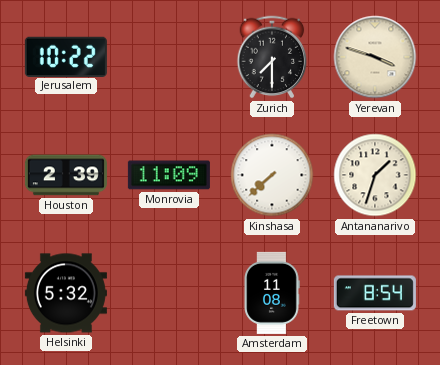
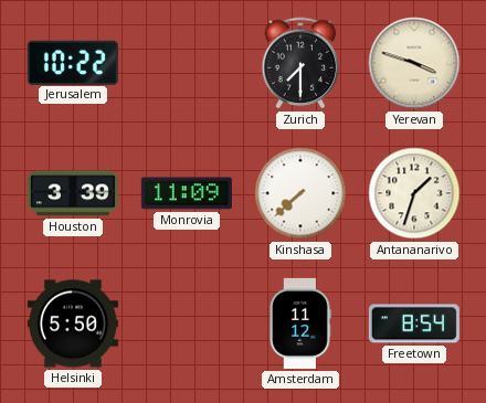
Houston: 2:39 -> 3:39 (73, 193)
Helsinki: 5:32 -> 5:50 (73, 324)
Amsterdam: 11:08 -> 11:12 (300, 324)
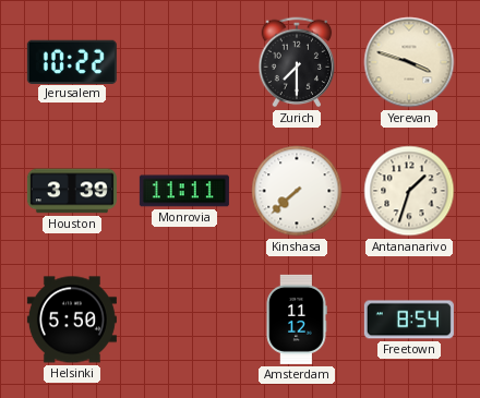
Monrovia: 11:09 -> 11:11 (184, 191)
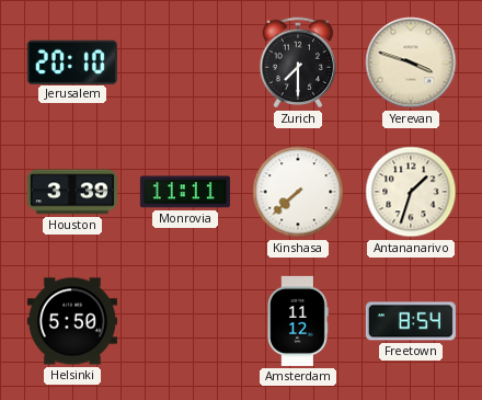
Jerusalem: 10:22 -> 20:10 (72, 61)
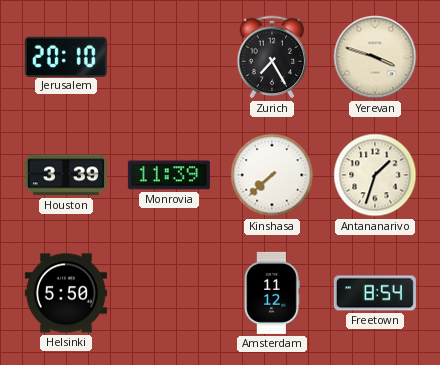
Zurich: 7:30 -> 7:25 (272, 57)
Monrovia: 11:11 -> 11:39 (169, 175)
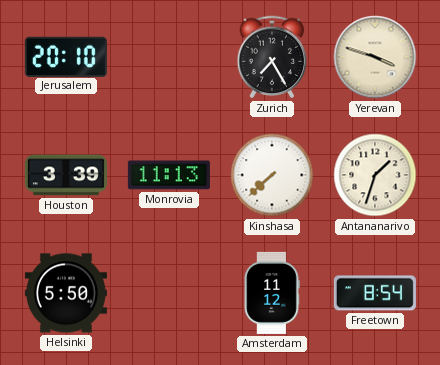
Monrovia: 11:39 -> 11:13 (169, 175)
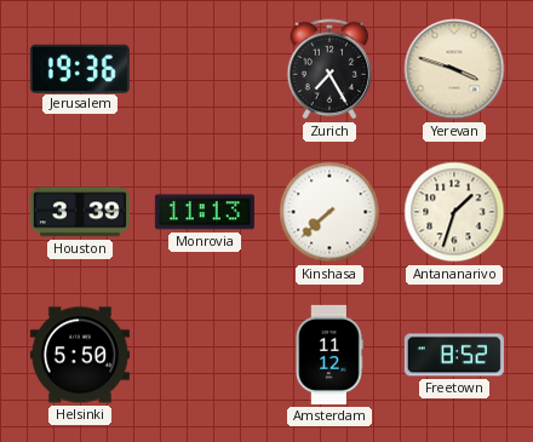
Jerusalem: 20:10 -> 19:36 (80, 68)
Freetown: 8:54 -> 8:52 (454, 355)
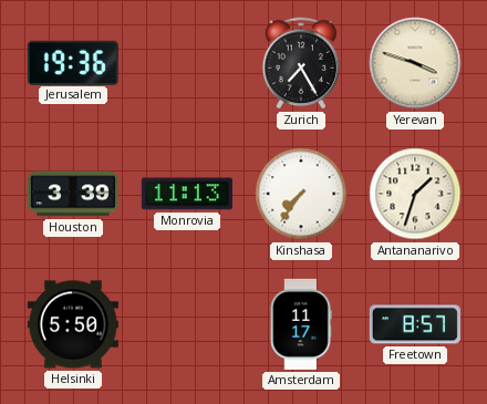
Kinshasa: 7:38 -> 7:36 (301, 194)
Amsterdam: 11:12 -> 11:17 (301, 324)
Freetown: 8:52 -> 8:57 (415, 324)
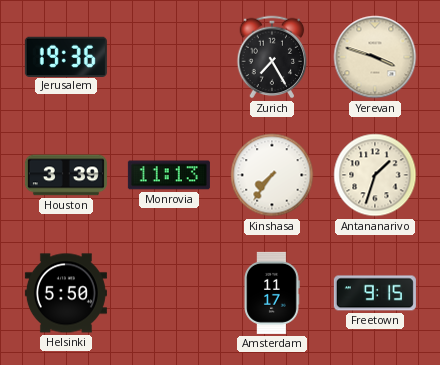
Freetown: 8:57 -> 9:15 (375, 293)
